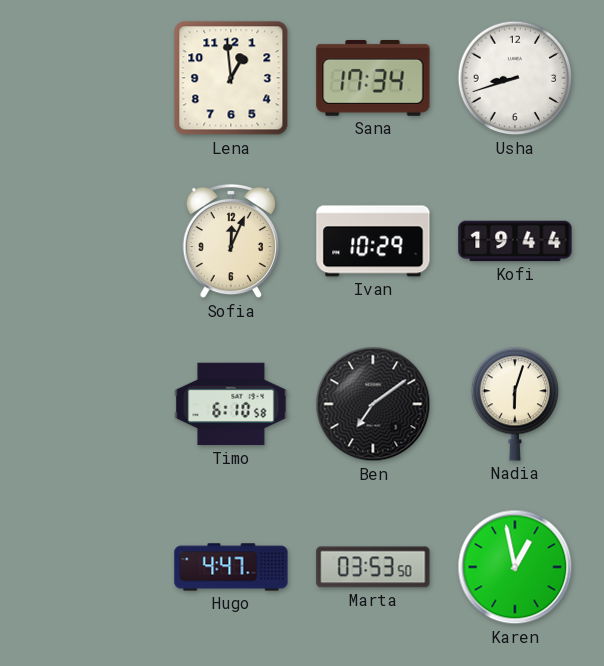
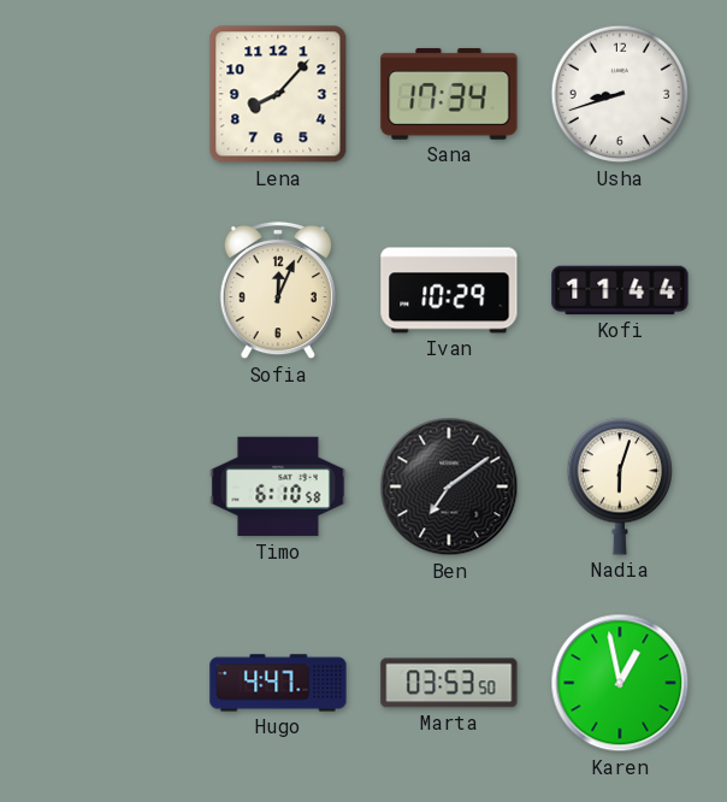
Lena: 12:59 -> 8:07 (278, 94)
Kofi: 19:44 -> 11:44 (620, 290)
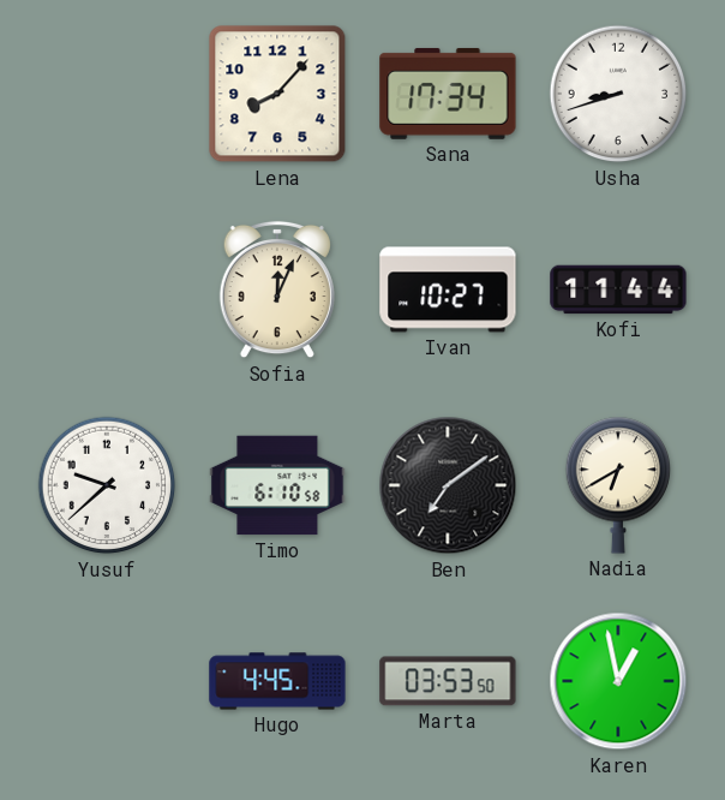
Ivan: 10:29 -> 10:27 (448, 289)
Yusuf: none -> 9:38 (107, 485)
Nadia: 6:03 -> 6:40 (618, 485)
Hugo: 4:47 -> 4:45 (277, 681)
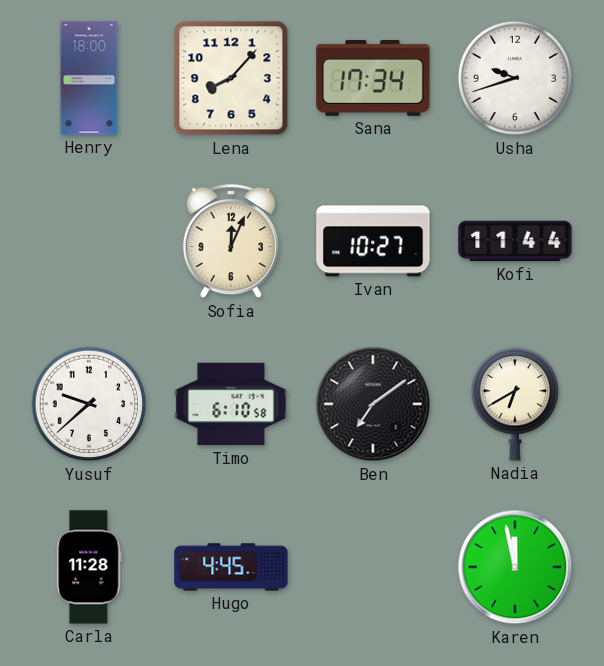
Henry: none -> 18:00 (89, 78)
Usha: 8:42 -> 9:42 (515, 78)
Carla: none -> 11:28 (89, 567)
Marta: 03:53 -> none (448, 681)
Karen: 12:58 -> 11:58 (515, 567)
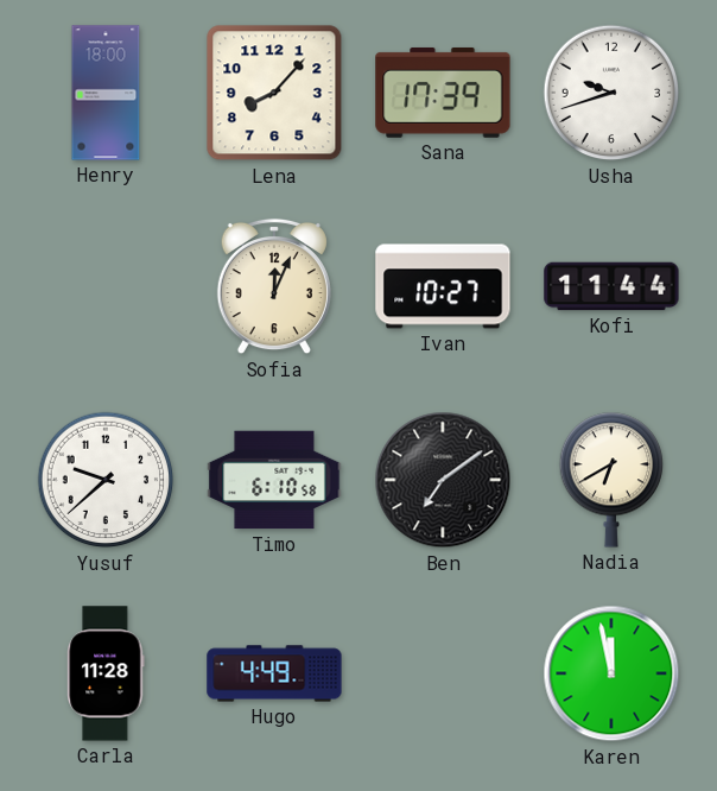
Sana: 17:34 -> 17:39 (443, 93)
Hugo: 4:45 -> 4:49 (274, 673)
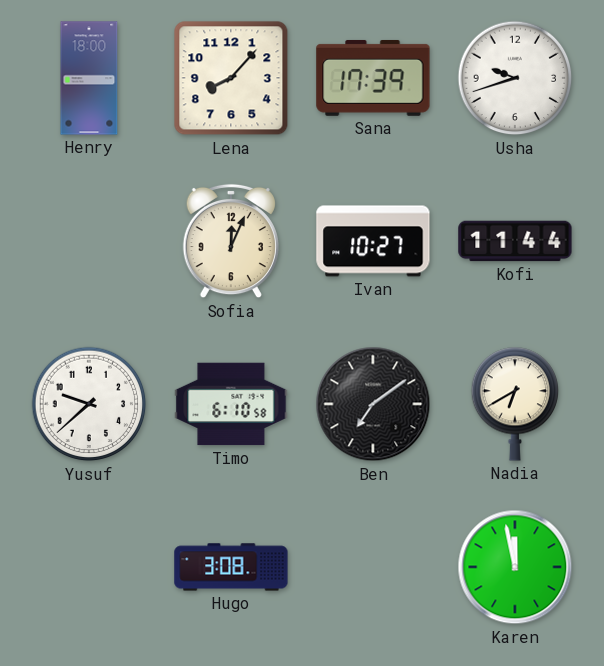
Carla: 11:28 -> none (106, 673)
Hugo: 4:49 -> 3:08 (231, 567)
